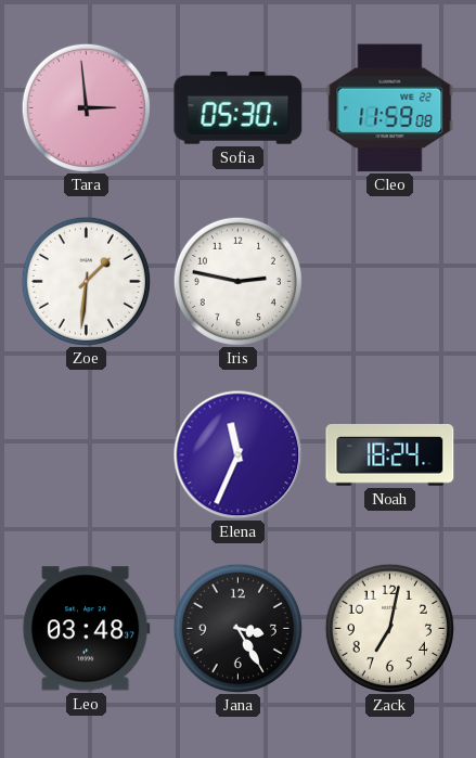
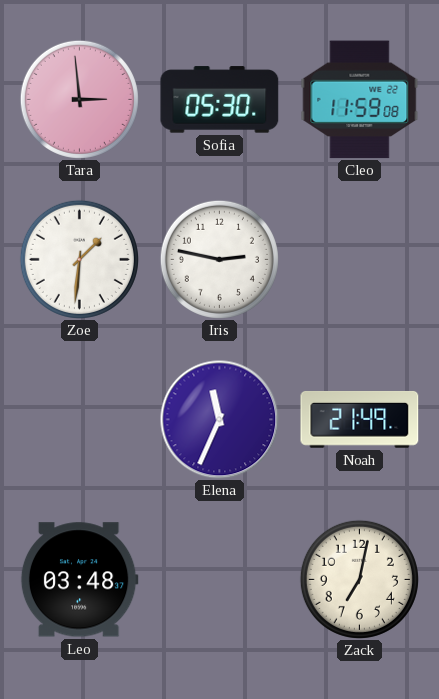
Noah: 18:24 -> 21:49 (360, 419)
Jana: 3:25 -> none (237, 628)
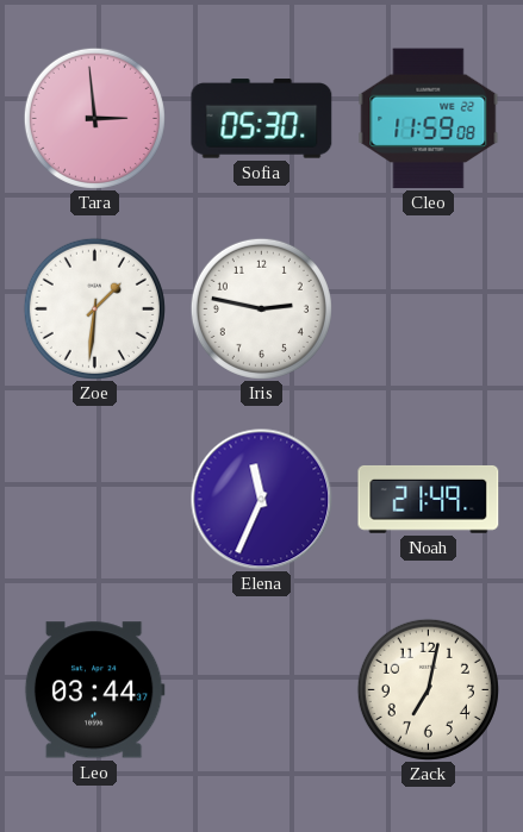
Leo: 03:48 -> 03:44 (94, 690)
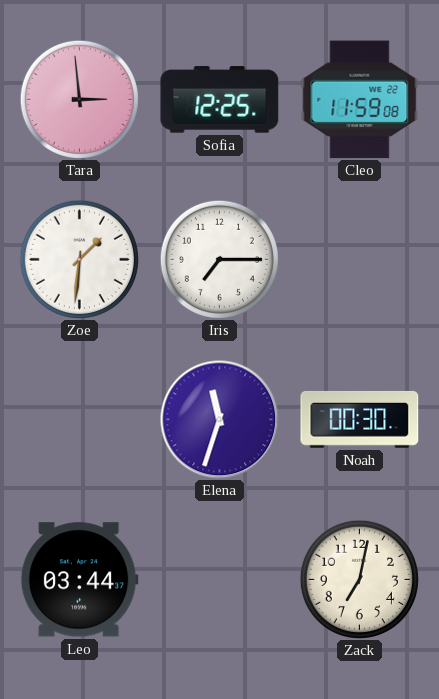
Sofia: 05:30 -> 12:25 (220, 100)
Iris: 2:47 -> 7:15 (219, 259)
Elena: 11:34 -> 11:33 (220, 420)
Noah: 21:49 -> 00:30 (360, 419)
